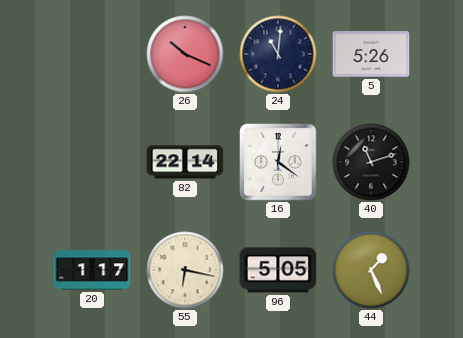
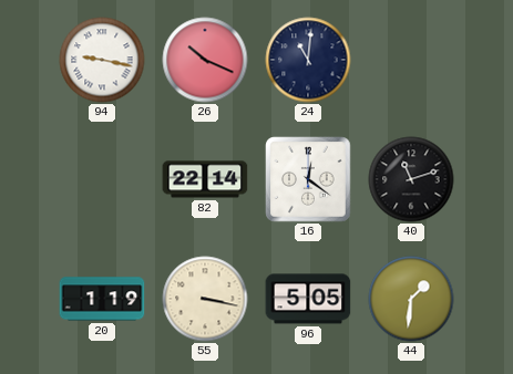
94: none -> 9:17 (102, 60)
5: 5:26 -> none (371, 54)
20: 1:17 -> 1:19 (102, 299)
55: 6:17 -> 3:17 (205, 299)
44: 1:26 -> 1:31 (411, 299)
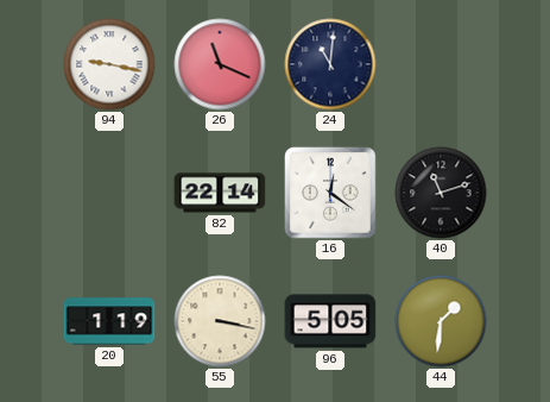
26: 10:19 -> 11:19 (220, 64)
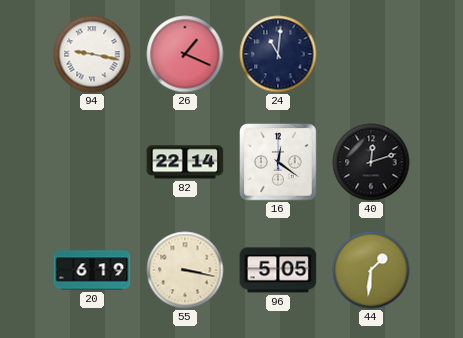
26: 11:19 -> 1:19 (185, 54)
40: 11:12 -> 12:12 (371, 162)
20: 1:19 -> 6:19 (92, 270)
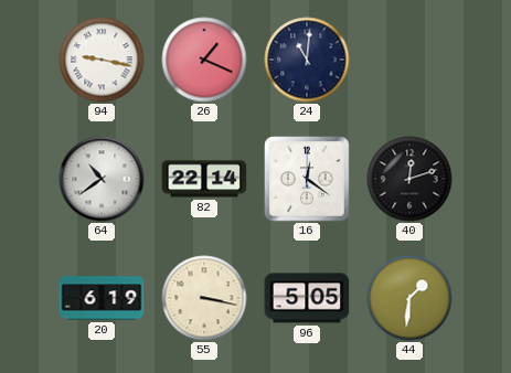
64: none -> 10:39 (102, 179)
